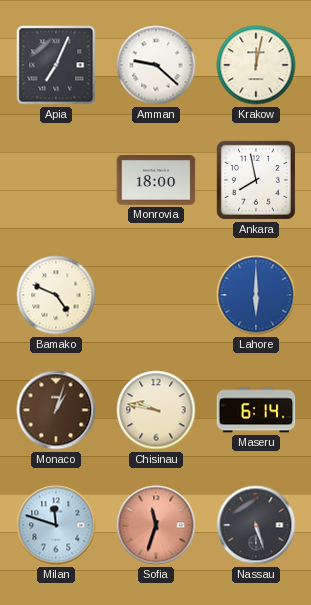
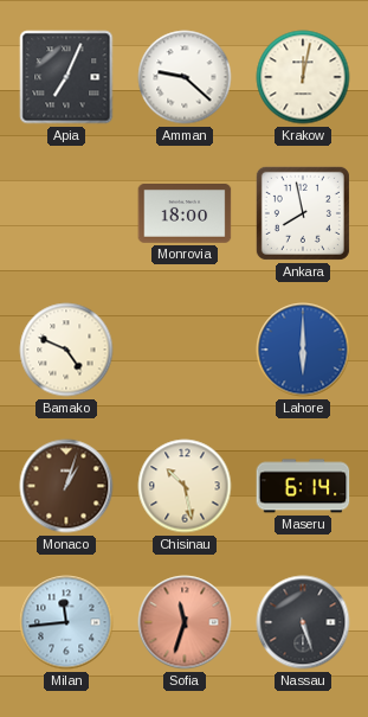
Chisinau: 9:47 -> 10:28 (185, 486)
Milan: 11:48 -> 11:44 (66, 622)
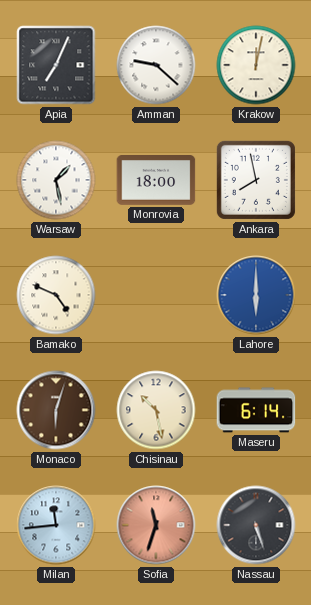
Warsaw: none -> 1:28 (56, 180)
Monaco: 1:03 -> 6:03 (56, 410)
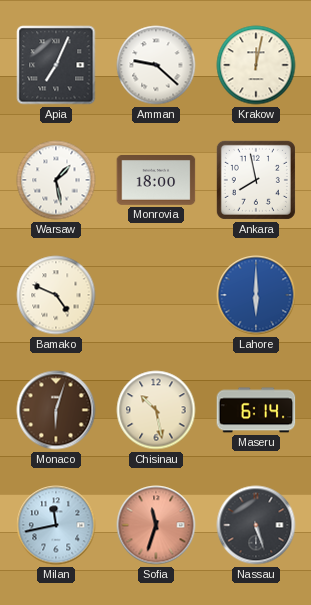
Milan: 11:44 -> 11:43 (56, 525)
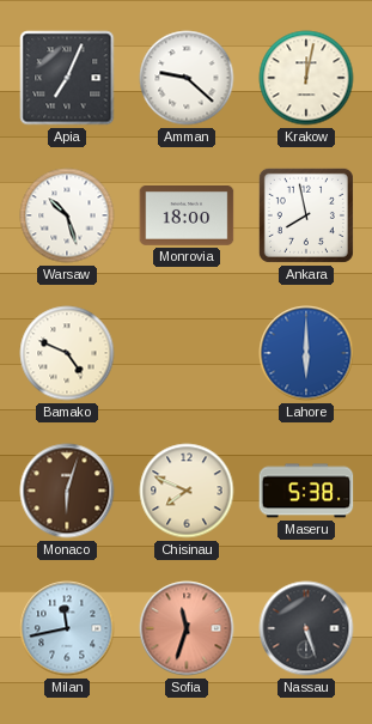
Warsaw: 1:28 -> 10:27 (67, 215)
Chisinau: 10:28 -> 7:49 (187, 491)
Maseru: 6:14 -> 5:38 (306, 491)
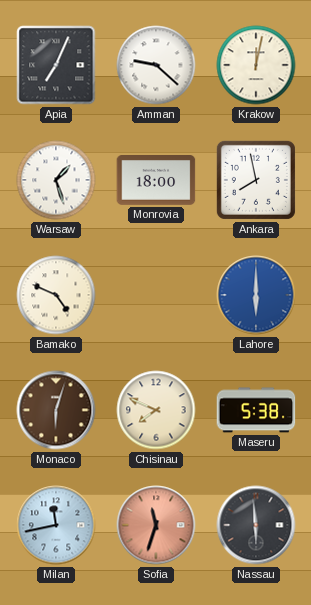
Warsaw: 10:27 -> 1:27 (56, 180)
Nassau: 5:27 -> 5:59 (256, 525)
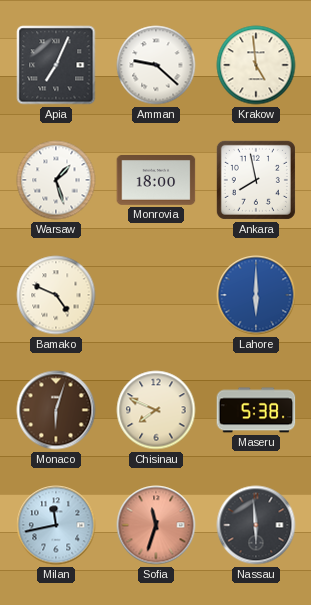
Krakow: 12:02 -> 4:59 (256, 65)
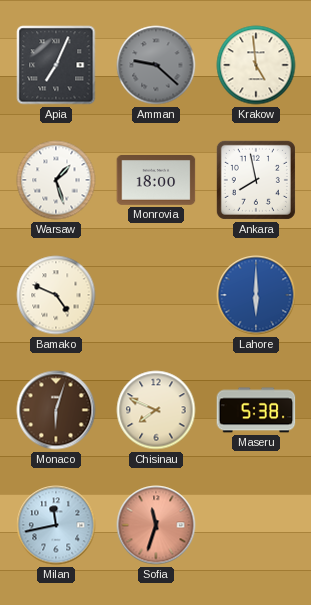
Amman dial: white -> grey (156, 65)
Nassau: 5:59 -> none (256, 525)
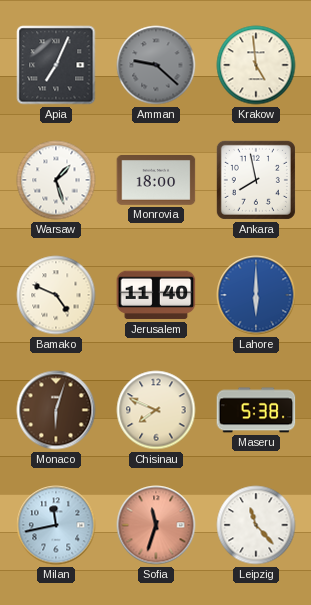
Jerusalem: none -> 11:40 (156, 295)
Leipzig: none -> 11:23 (256, 525)
